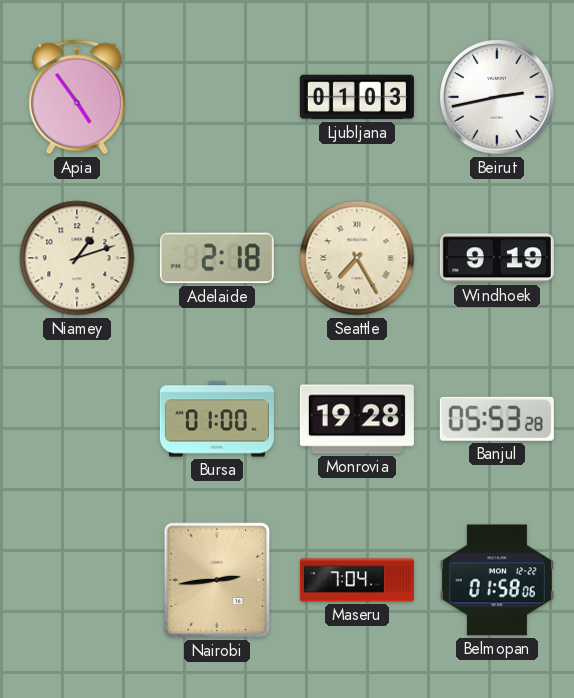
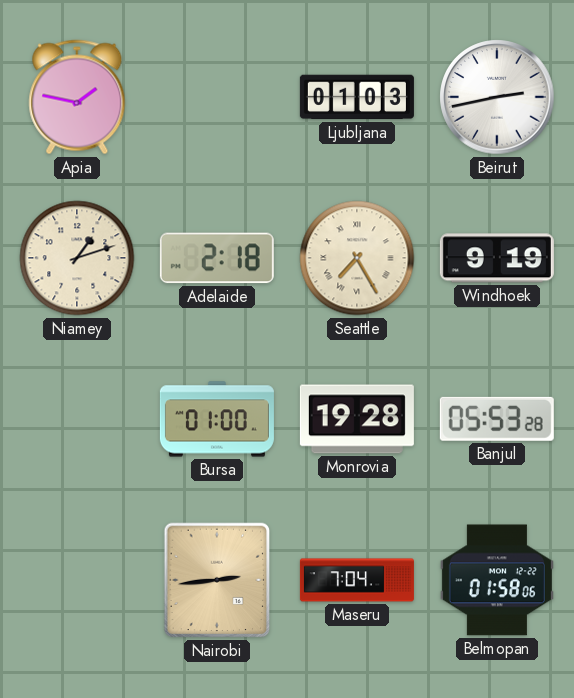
Apia: 4:54 -> 1:47 (77, 97)
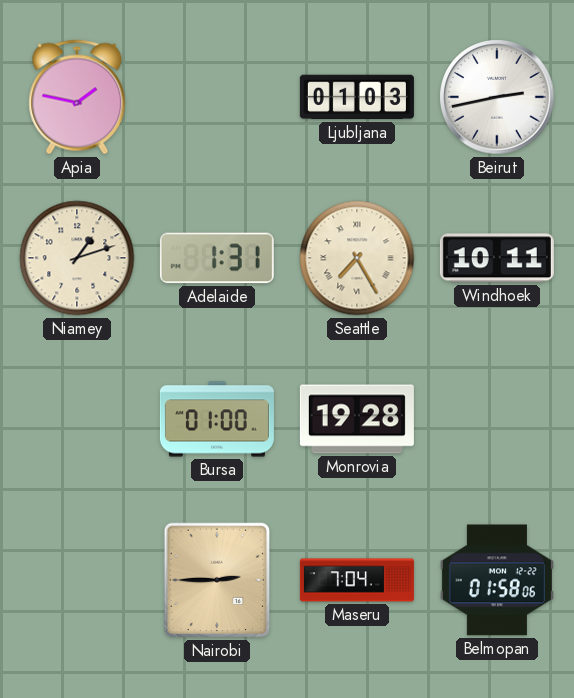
Adelaide: 2:18 -> 1:31 (217, 258)
Windhoek: 9:19 -> 10:11 (497, 258)
Banjul: 05:53 -> none (497, 419)
Nairobi: 2:44 -> 2:45 (217, 580)
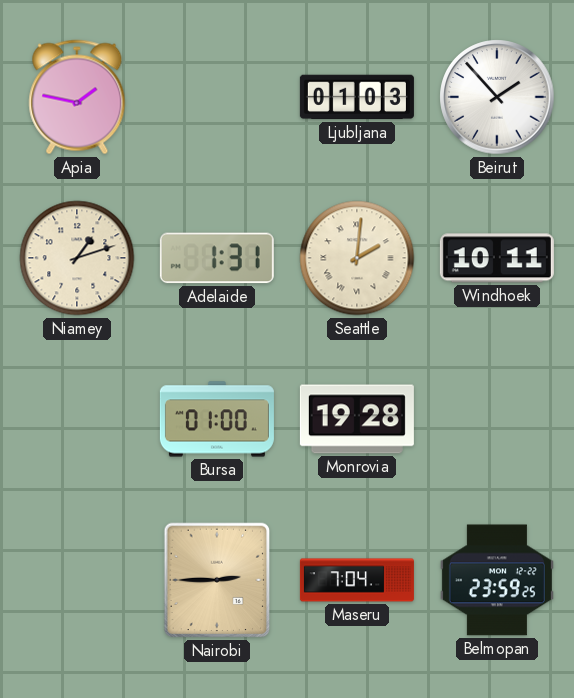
Beirut: 2:43 -> 1:53 (497, 97)
Seattle: 7:25 -> 2:01 (357, 258)
Belmopan: 01:58 -> 23:59 (497, 580)
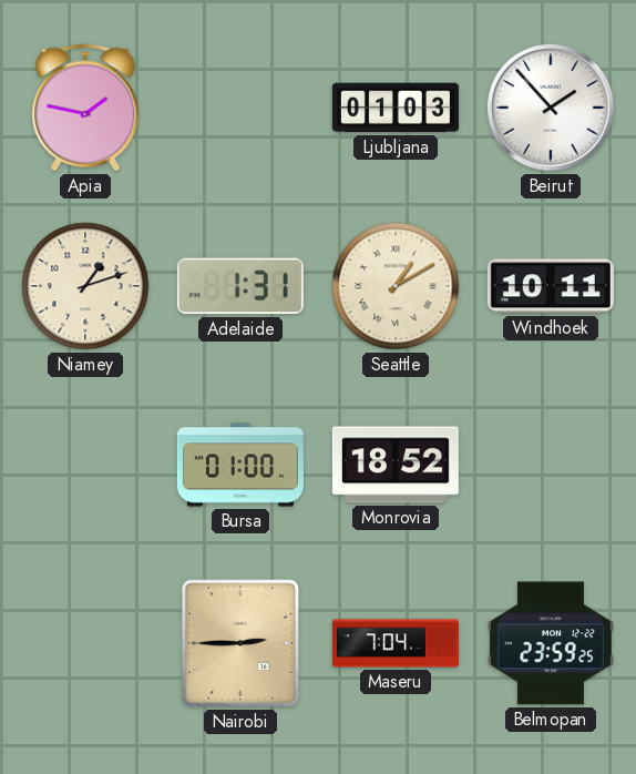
Seattle: 2:01 -> 1:10 (396, 286)
Monrovia: 19:28 -> 18:52 (396, 465)
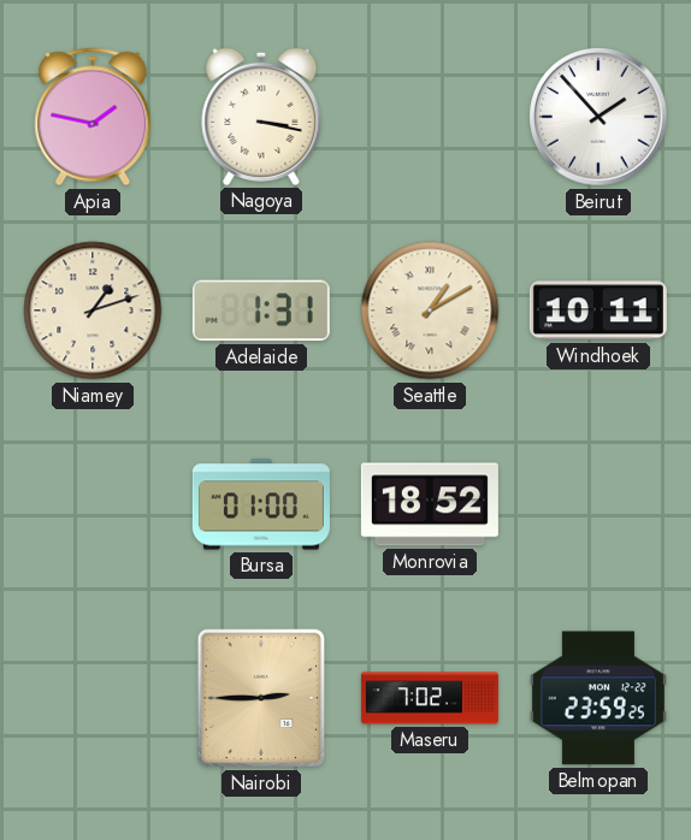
Nagoya: none -> 3:17 (261, 117)
Ljubljana: 01:03 -> none (396, 108)
Maseru: 7:04 -> 7:02 (430, 698)
